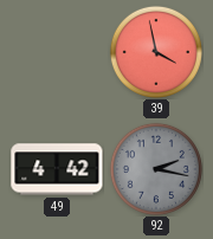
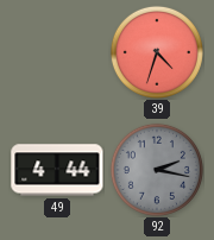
39: 3:58 -> 4:33 (157, 52)
49: 4:42 -> 4:44 (57, 170)
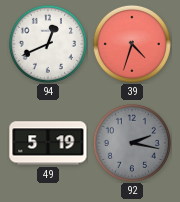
94: none -> 12:41 (48, 44)
49: 4:44 -> 5:19 (48, 143)
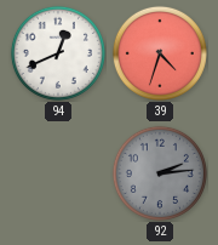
49: 5:19 -> none (48, 143)
92: 2:17 -> 2:14 (160, 173)
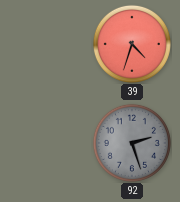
94: 12:41 -> none (58, 53)
92: 2:14 -> 2:27 (132, 143)
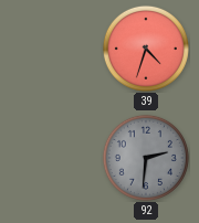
92: 2:27 -> 2:31 (146, 158)
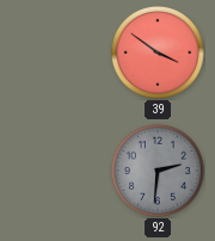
39: 4:33 -> 3:51 (158, 52)
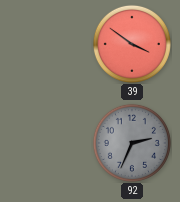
92: 2:31 -> 2:34 (132, 143)
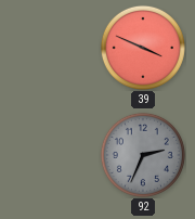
39: 3:51 -> 3:49 (143, 48)
